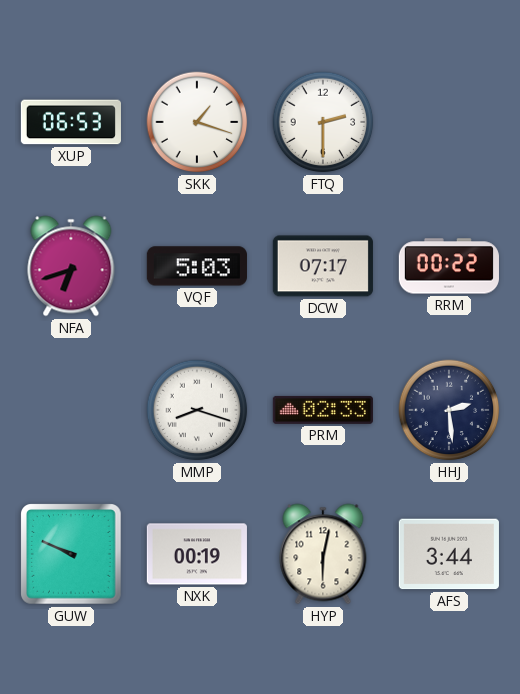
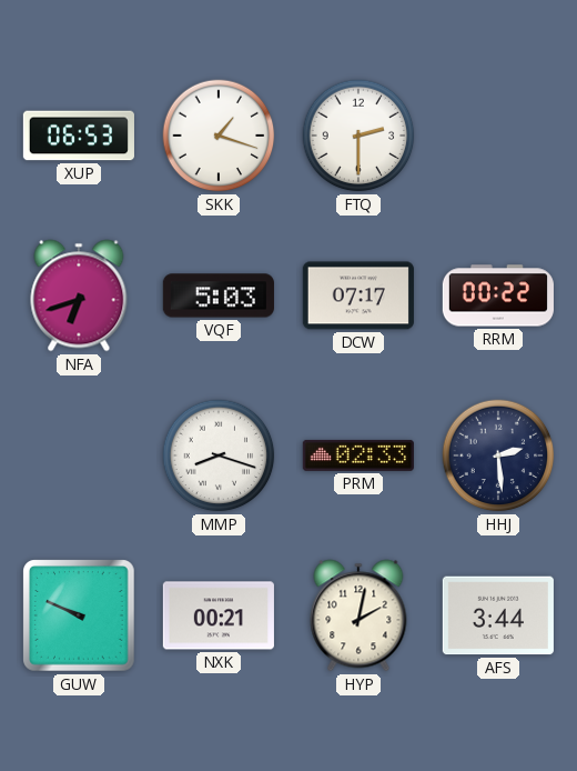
NXK: 00:19 -> 00:21 (219, 615)
HYP: 6:02 -> 2:02 (358, 615)
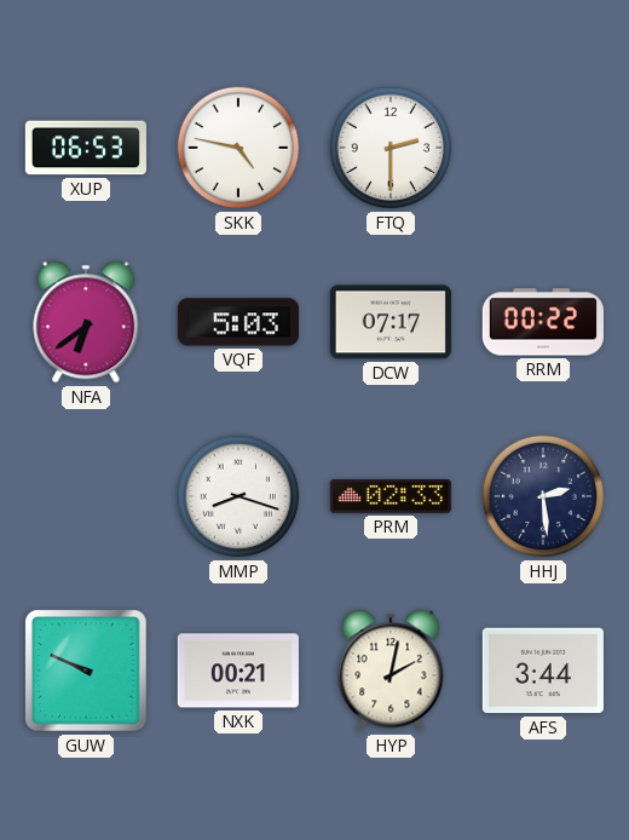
SKK: 1:18 -> 4:47 (238, 148)
NFA: 6:42 -> 6:39 (86, 322)
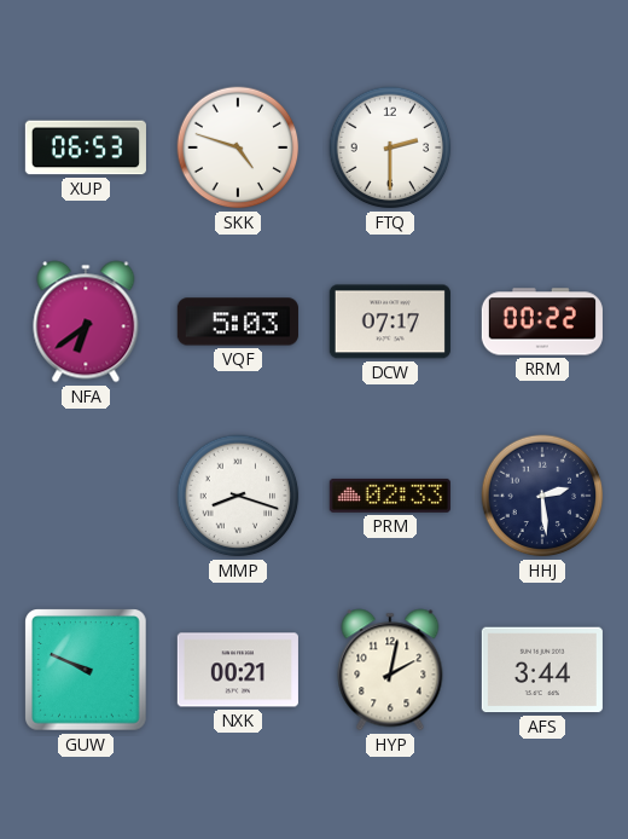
SKK: 4:47 -> 4:48 (238, 147)
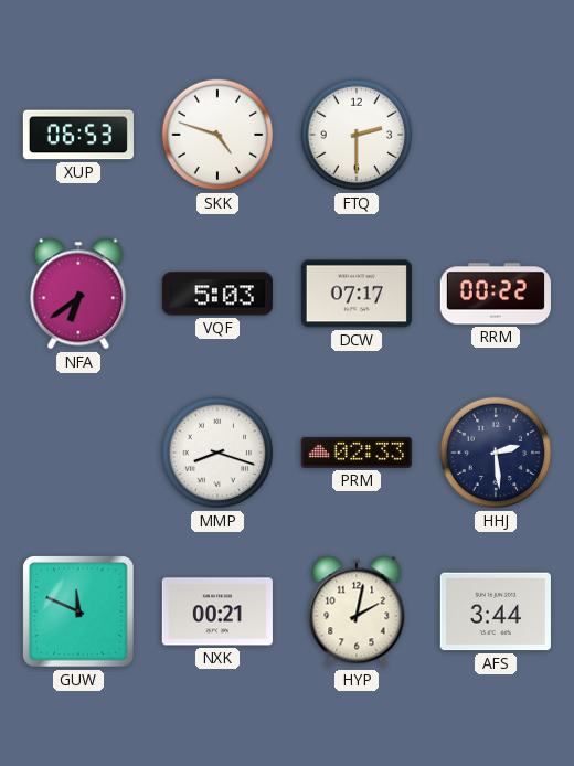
GUW: 9:49 -> 11:49 (79, 613)
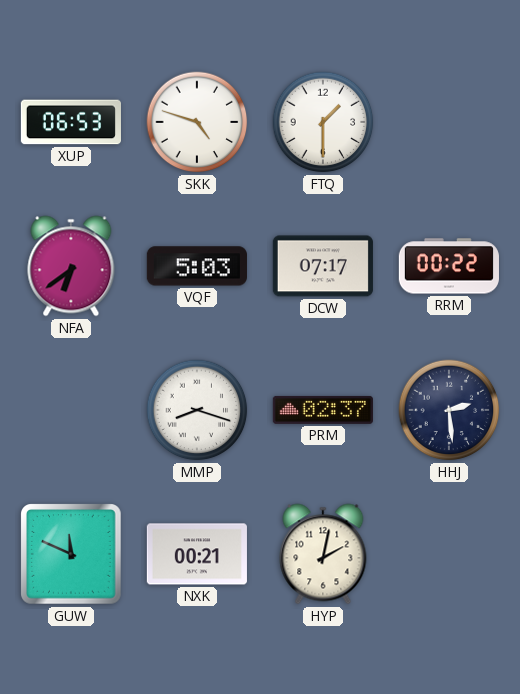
FTQ: 2:30 -> 1:30 (323, 122)
PRM: 02:33 -> 02:37 (323, 410)
AFS: 3:44 -> none (496, 611)
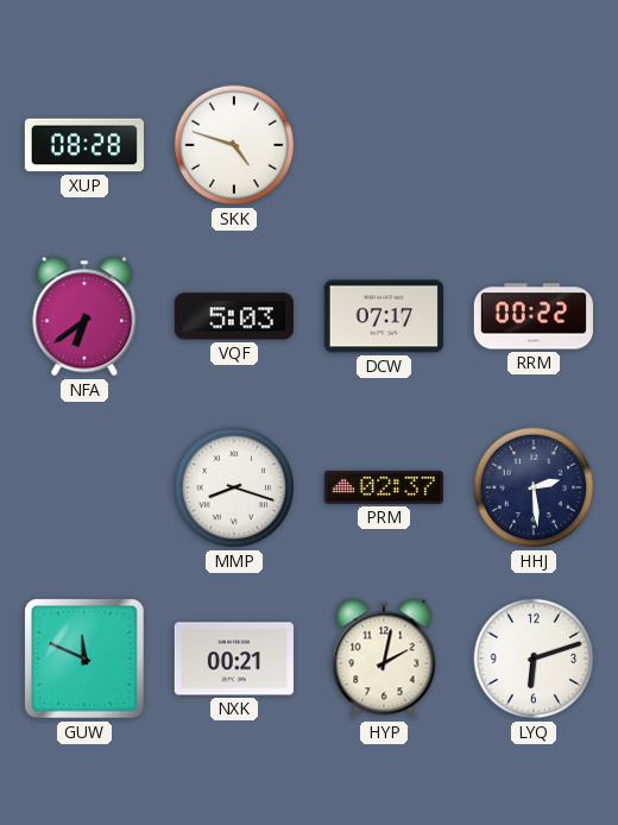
XUP: 06:53 -> 08:28 (84, 145)
FTQ: 1:30 -> none (323, 122)
LYQ: none -> 6:12 (534, 659)
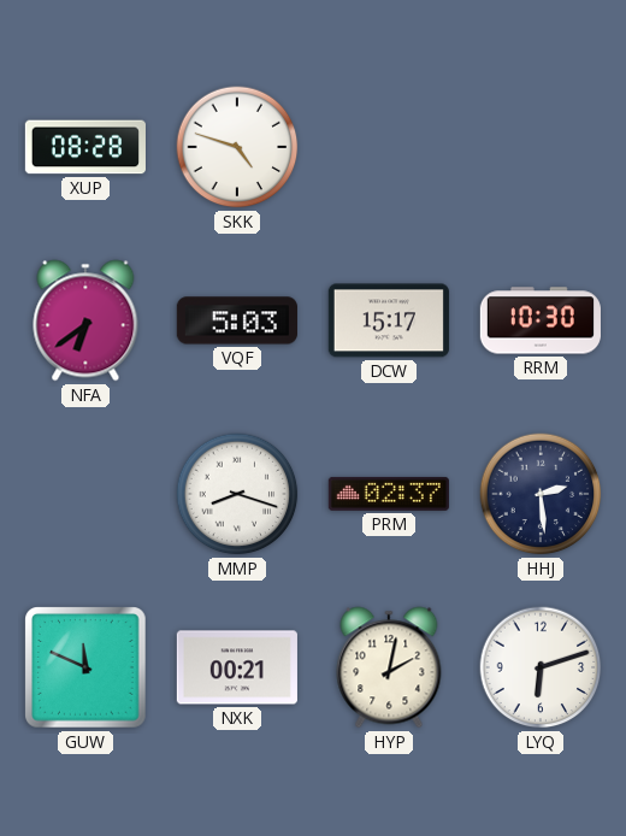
DCW: 07:17 -> 15:17 (389, 320)
RRM: 00:22 -> 10:30 (541, 320)
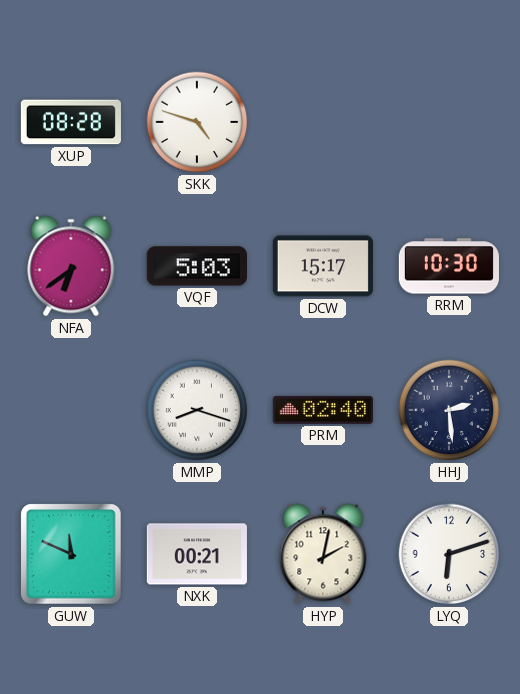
PRM: 02:37 -> 02:40 (323, 410)
